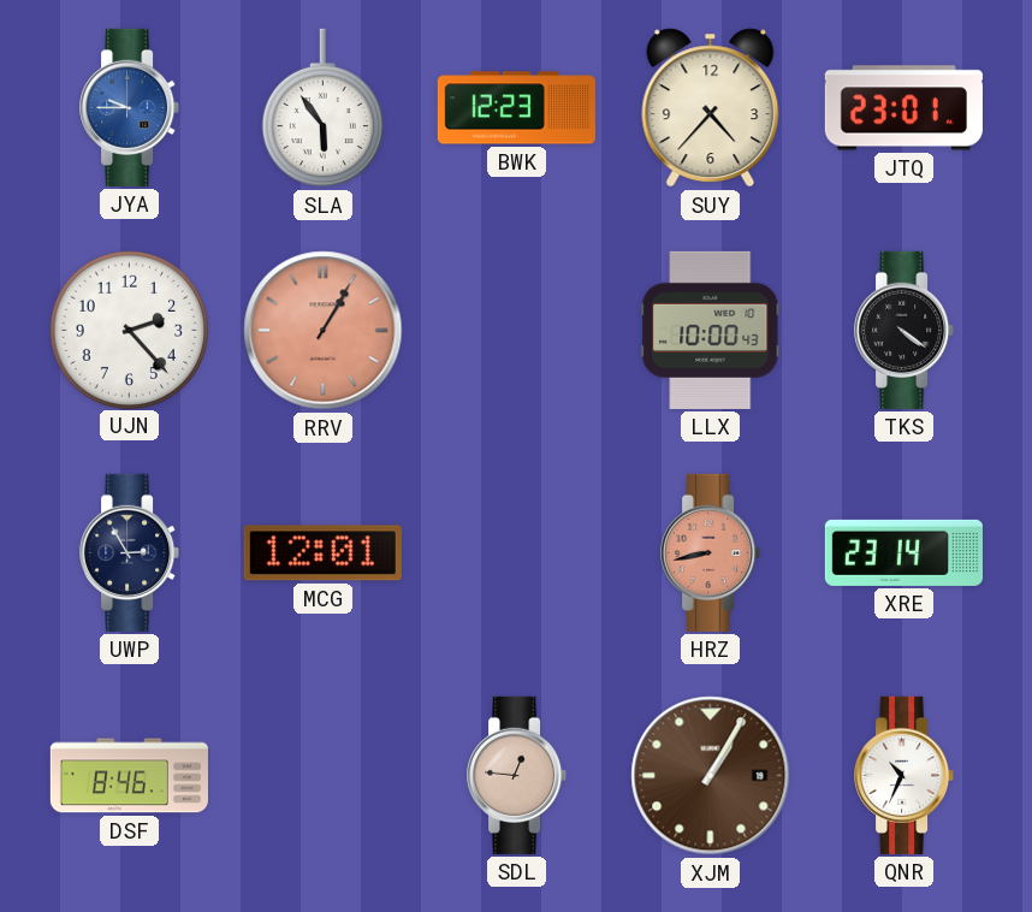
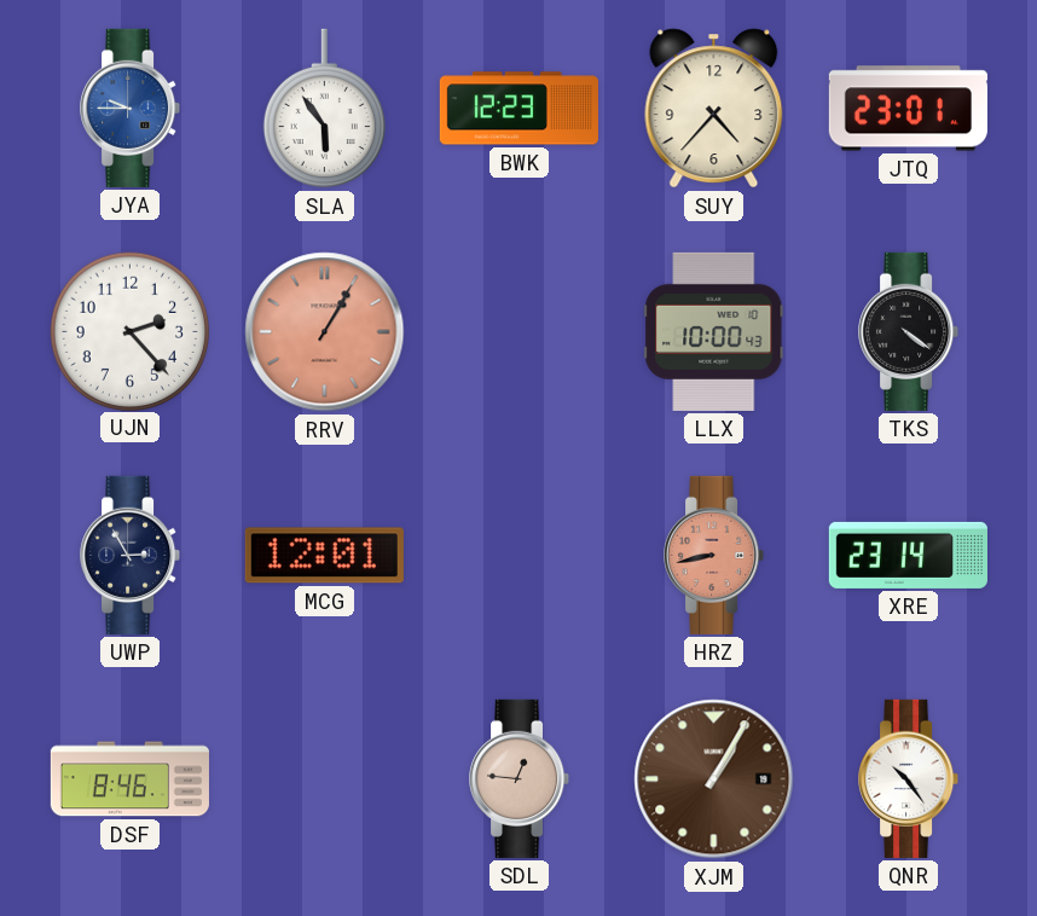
QNR: 10:34 -> 10:24 (909, 778)
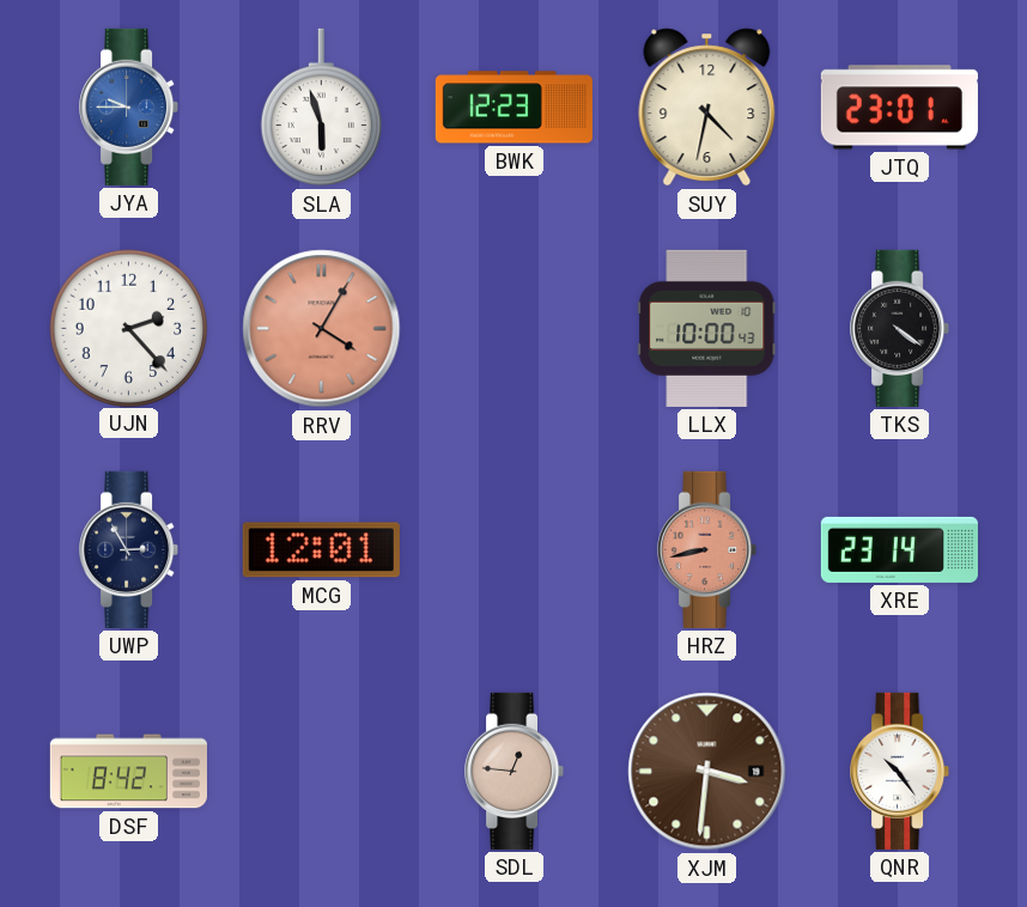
SLA: 5:54 -> 5:57 (321, 108)
SUY: 4:37 -> 4:32 (707, 108)
RRV: 1:05 -> 4:05 (322, 329)
DSF: 8:46 -> 8:42 (128, 772)
XJM: 1:05 -> 3:31 (707, 772)
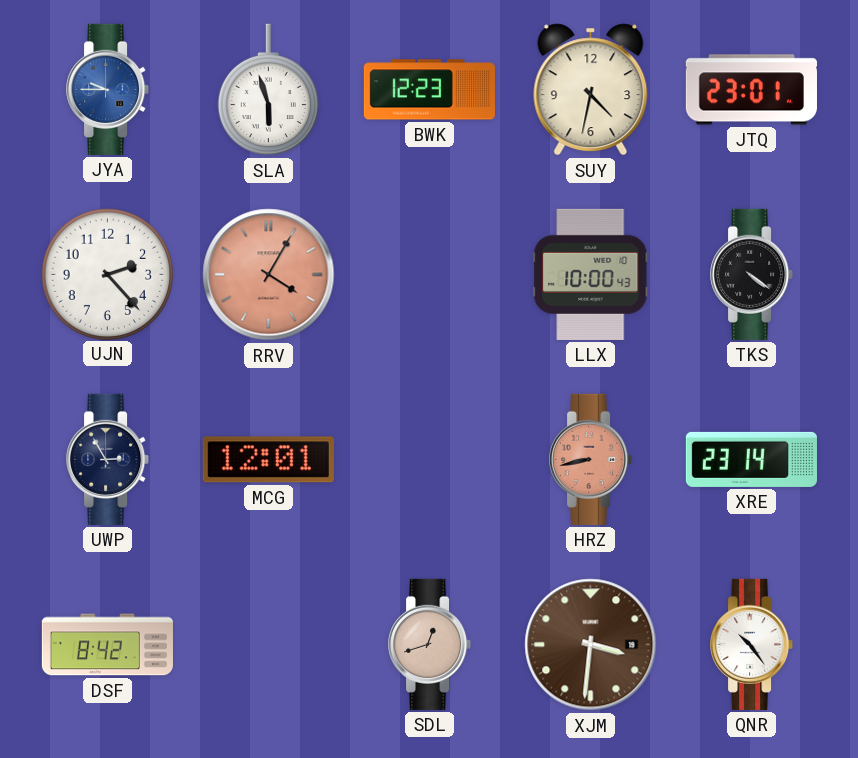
SDL: 12:46 -> 12:42 (430, 644)
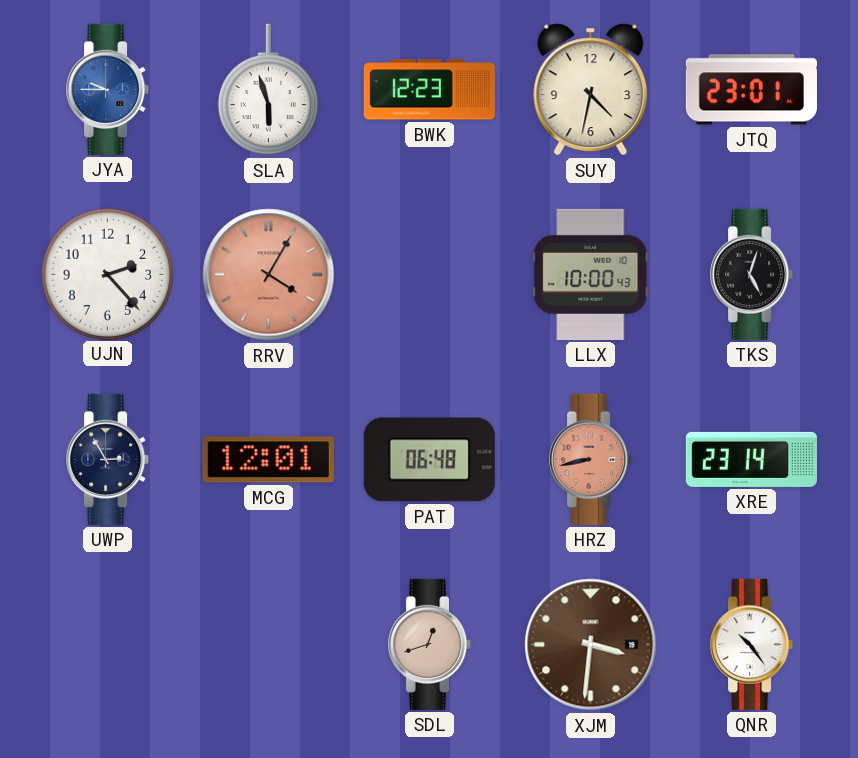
TKS: 4:21 -> 5:03 (752, 274)
PAT: none -> 06:48 (429, 460)
DSF: 8:42 -> none (107, 645)
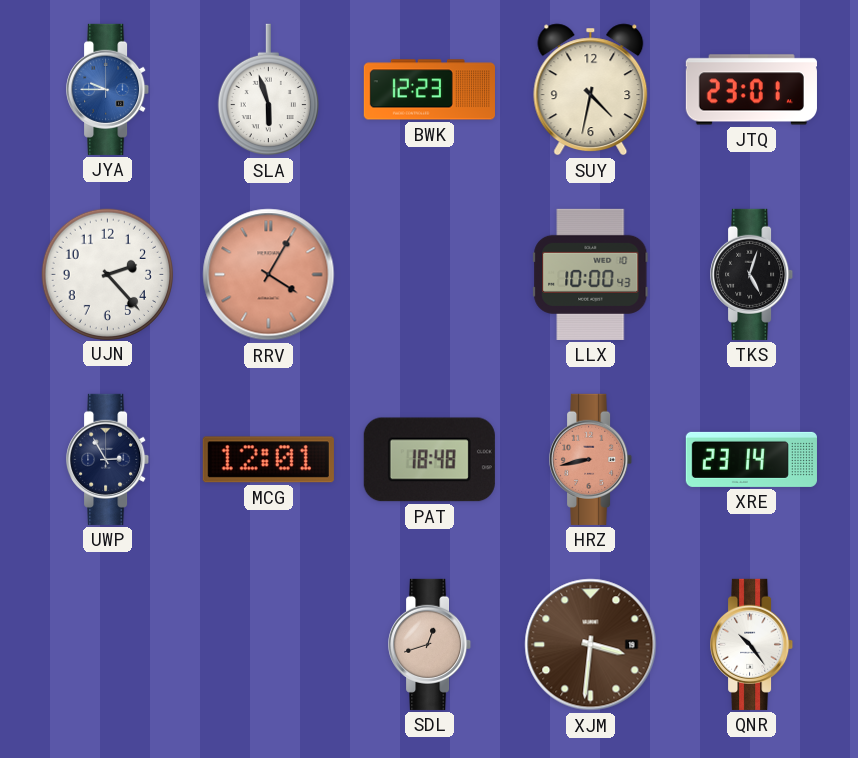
PAT: 06:48 -> 18:48 (429, 460)
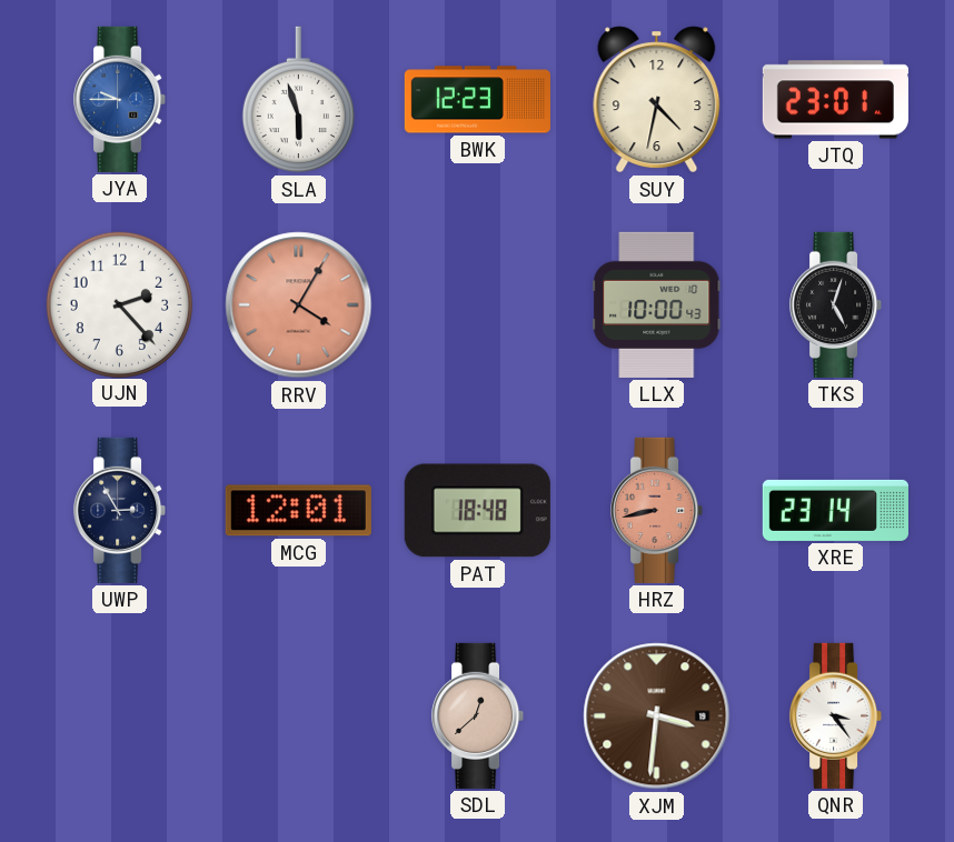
SDL: 12:42 -> 12:38 (478, 715)
QNR: 10:24 -> 3:24 (836, 715)
